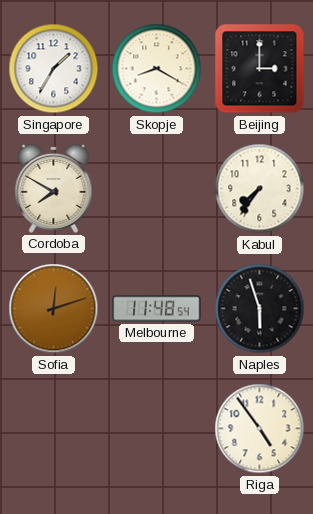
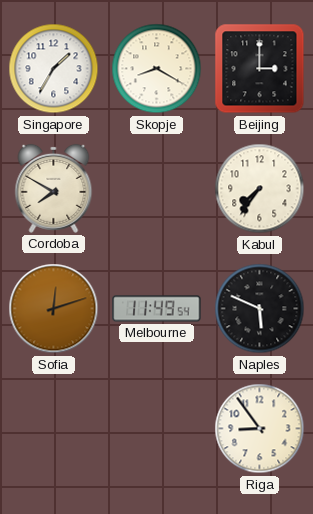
Melbourne: 11:48 -> 11:49 (157, 309)
Naples: 5:57 -> 5:49 (260, 309)
Riga: 4:54 -> 8:54 (260, 429)
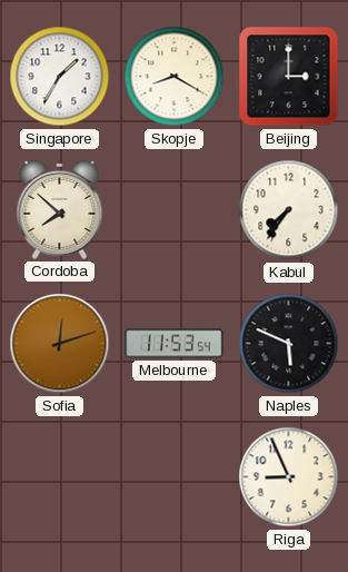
Cordoba: 7:50 -> 7:52 (60, 209)
Melbourne: 11:49 -> 11:53 (175, 344)
Riga: 8:54 -> 8:56 (289, 477)
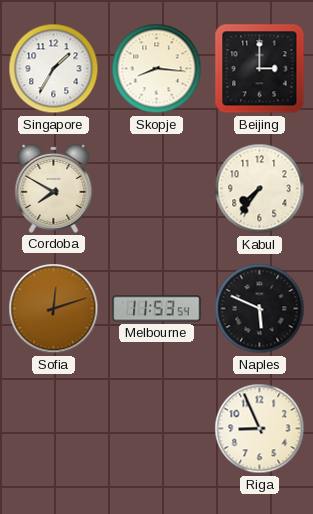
Skopje: 8:20 -> 8:16 (157, 69)
Cordoba: 7:52 -> 7:50 (54, 188)
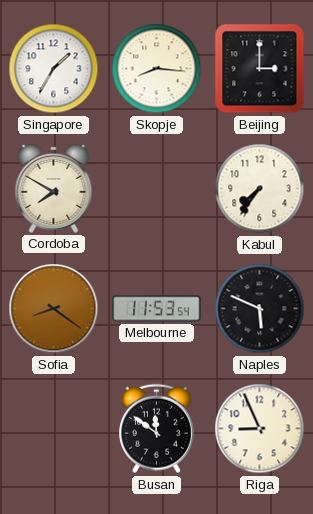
Sofia: 12:12 -> 8:21 (54, 309)
Busan: none -> 11:51 (156, 429)
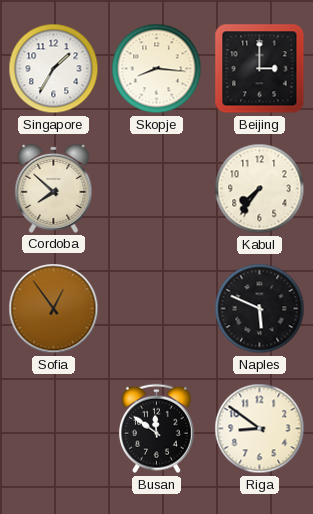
Cordoba: 7:50 -> 7:52 (54, 188)
Sofia: 8:21 -> 12:54 (54, 309)
Melbourne: 11:53 -> none (157, 309)
Riga: 8:56 -> 8:51 (260, 429)
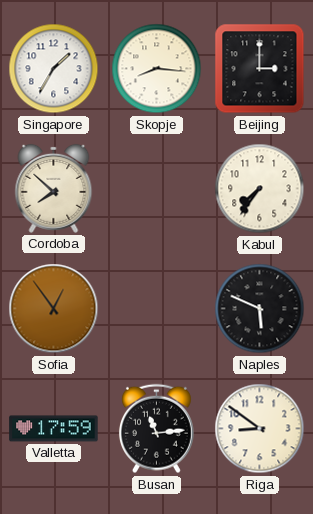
Valletta: none -> 17:59 (54, 429)
Busan: 11:51 -> 11:14 (156, 429)
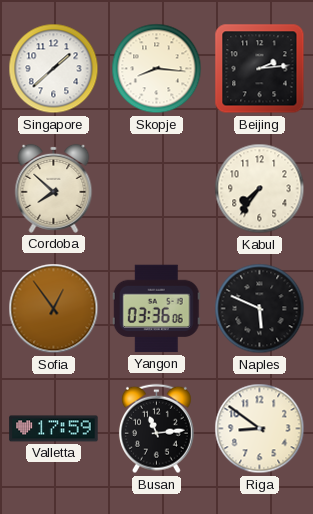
Singapore: 1:35 -> 1:38 (54, 69)
Beijing: 3:00 -> 2:14 (260, 69)
Yangon: none -> 03:36 (156, 309)
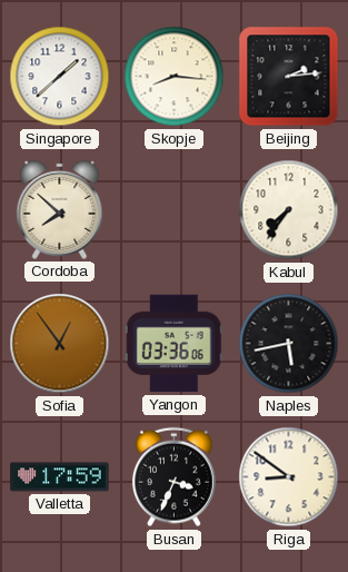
Naples: 5:49 -> 5:43 (289, 344)
Busan: 11:14 -> 3:34 (173, 477)
